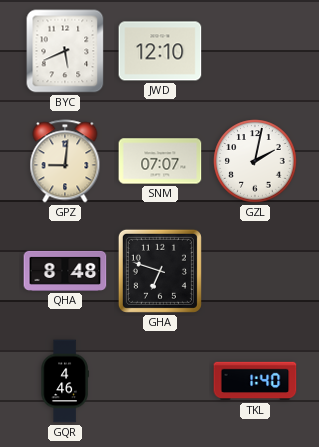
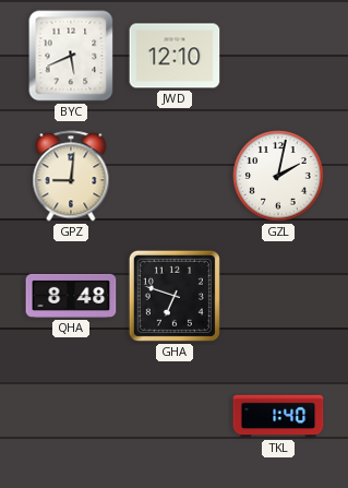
SNM: 07:07 -> none (160, 161)
GQR: 4:46 -> none (65, 381)
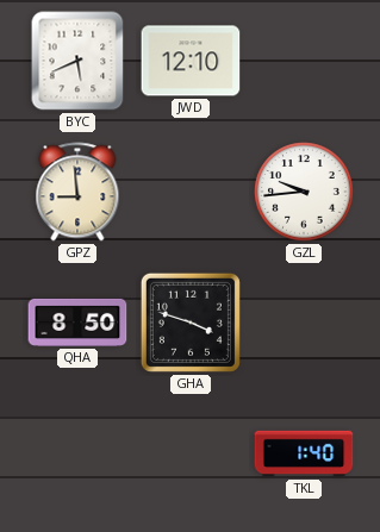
GPZ: 9:01 -> 8:59 (77, 192)
GZL: 2:02 -> 9:44 (304, 192)
QHA: 8:48 -> 8:50 (77, 323)
GHA: 6:48 -> 3:48 (191, 323)
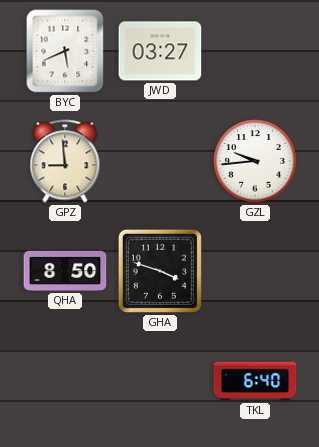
JWD: 12:10 -> 03:27 (160, 51)
TKL: 1:40 -> 6:40 (255, 381)
